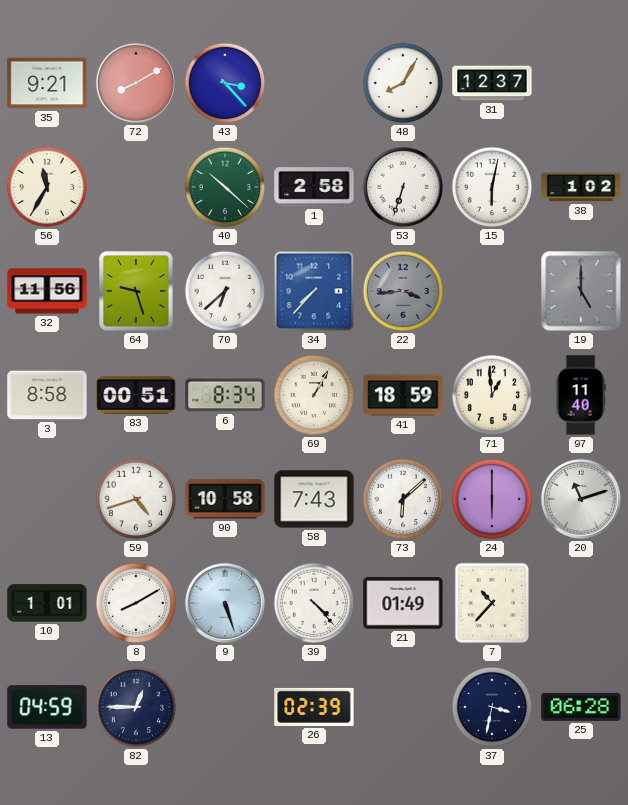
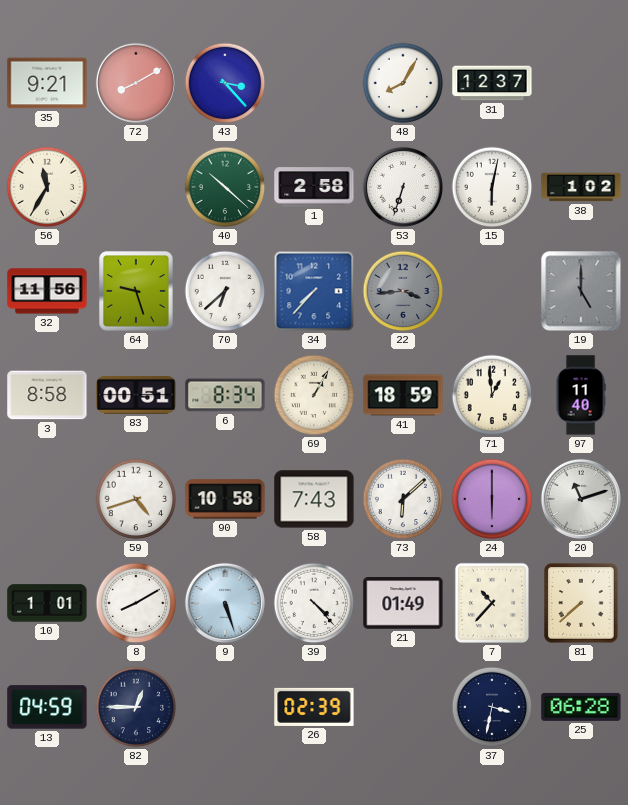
81: none -> 7:38 (581, 603)
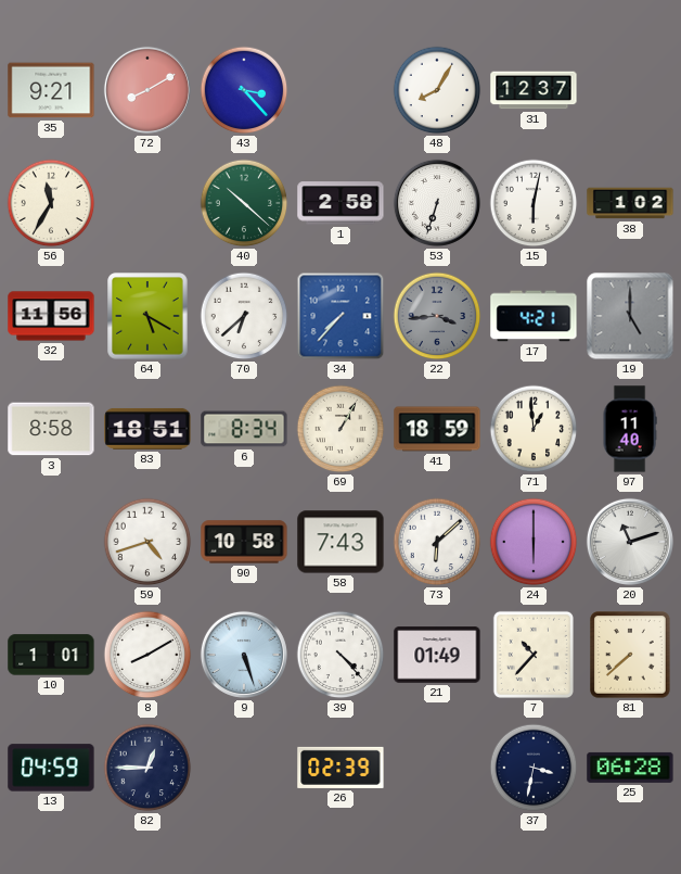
64: 9:27 -> 5:20 (147, 316)
17: none -> 4:21 (534, 316)
83: 00:51 -> 18:51 (147, 429)
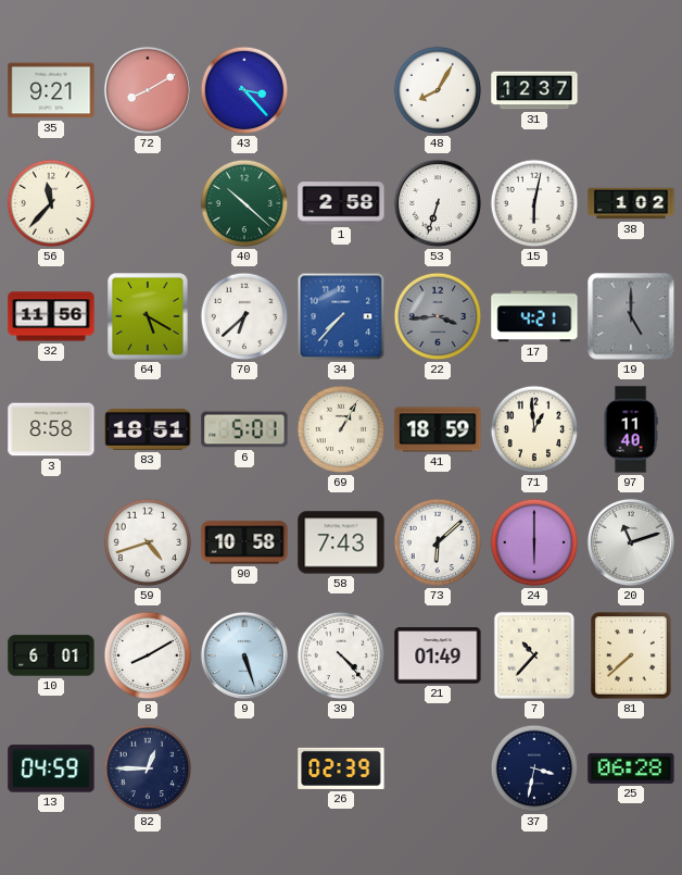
56: 11:35 -> 11:37 (51, 203)
6: 8:34 -> 5:01 (244, 429)
10: 1:01 -> 6:01 (51, 655)
